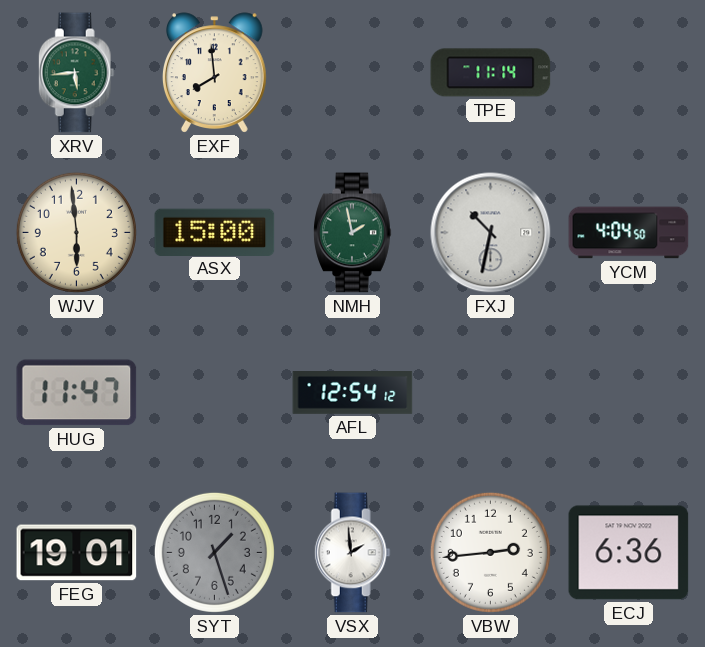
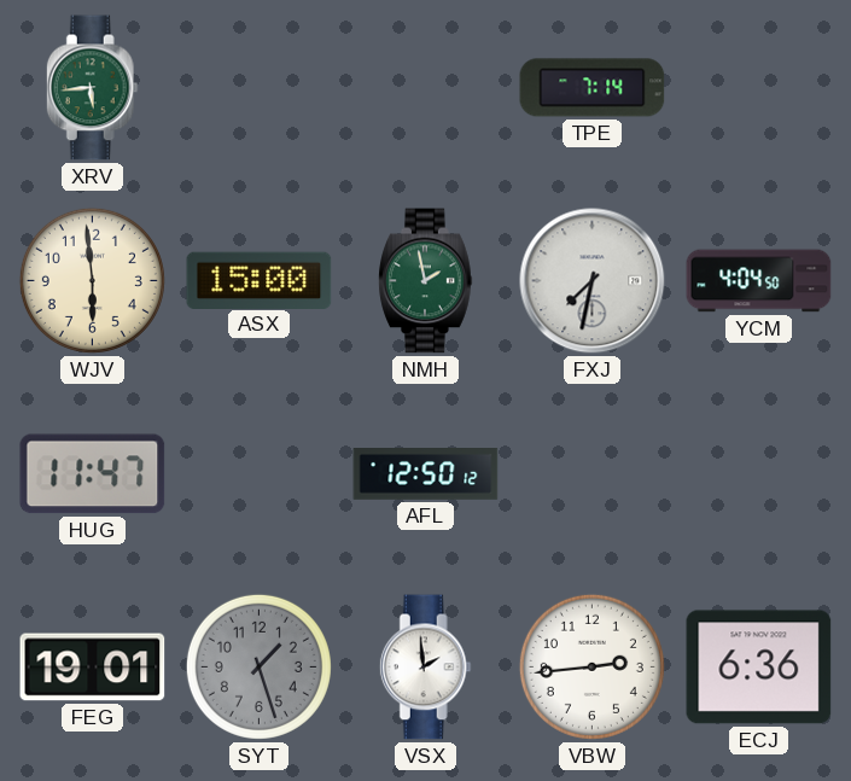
EXF: 7:59 -> none (214, 73)
TPE: 11:14 -> 7:14 (593, 88)
FXJ: 10:32 -> 7:32 (593, 281)
AFL: 12:54 -> 12:50 (426, 474)
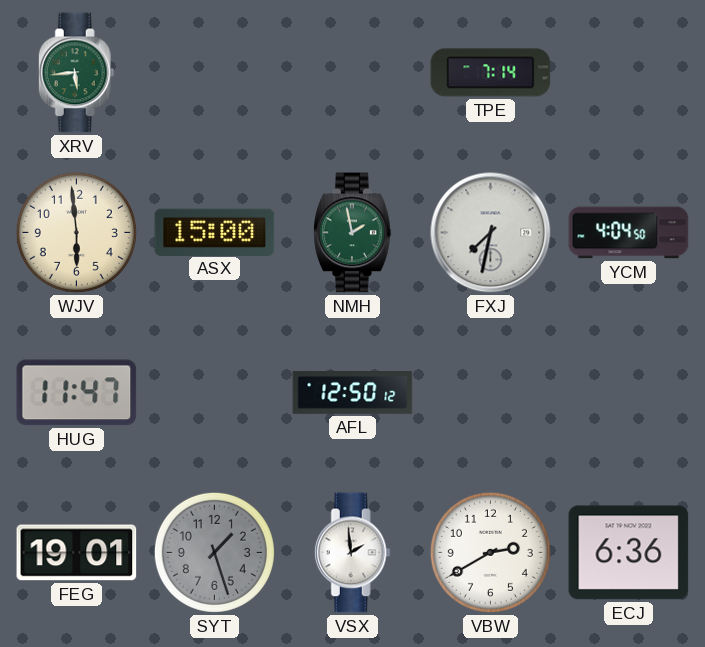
VBW: 2:44 -> 2:40 (490, 552)
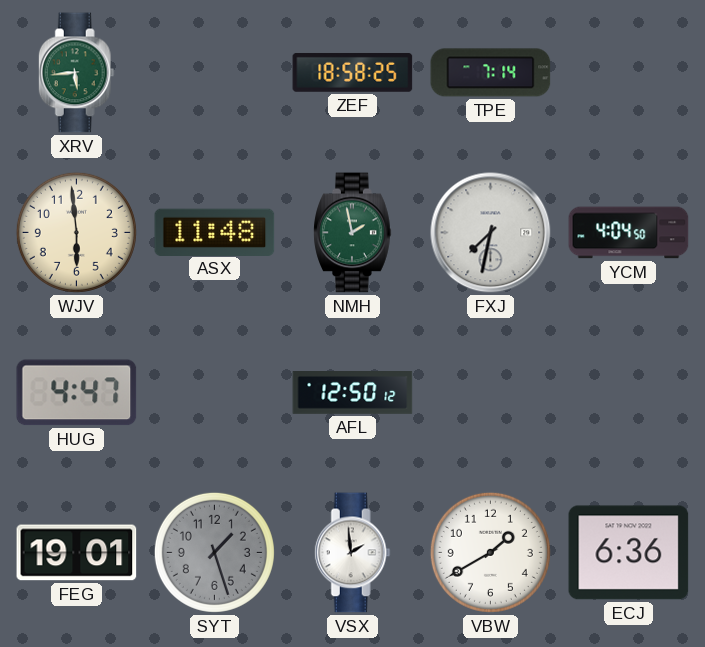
ZEF: none -> 18:58 (353, 72)
ASX: 15:00 -> 11:48 (215, 232)
HUG: 11:47 -> 4:47 (77, 393)
VBW: 2:40 -> 1:40 (490, 552)
